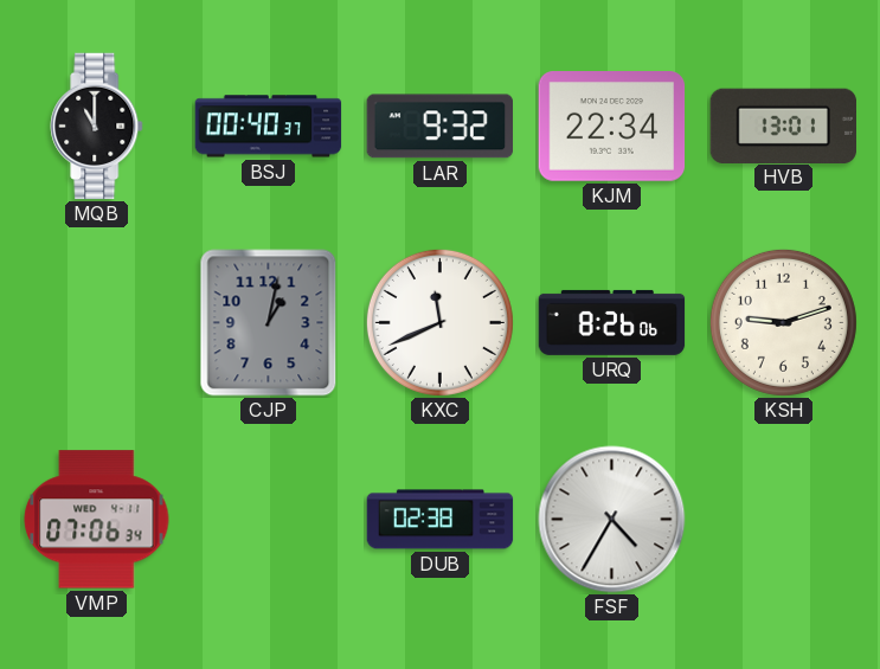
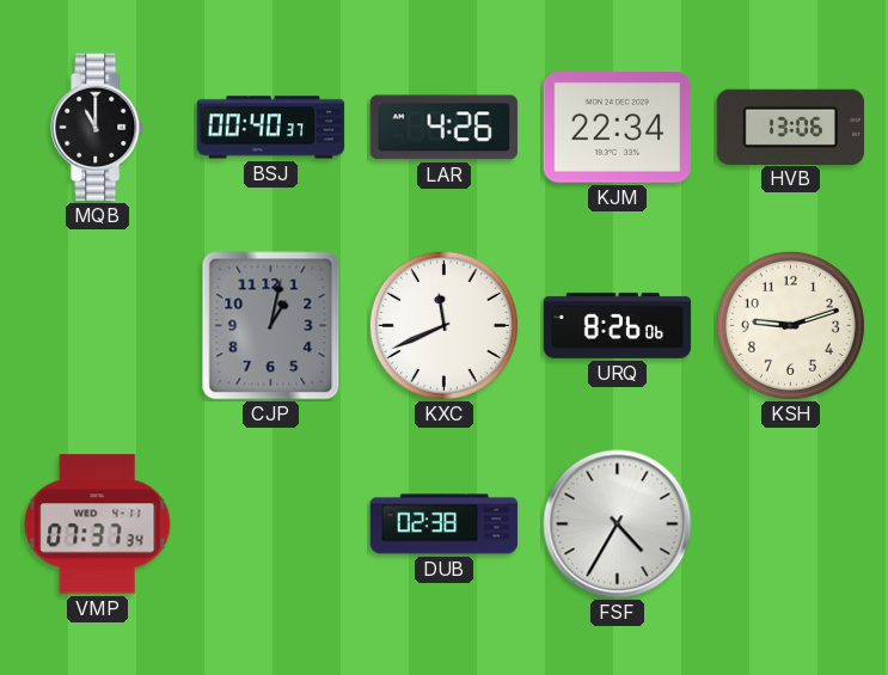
LAR: 9:32 -> 4:26 (443, 128)
HVB: 13:01 -> 13:06 (790, 127)
VMP: 07:06 -> 07:37 (98, 524)
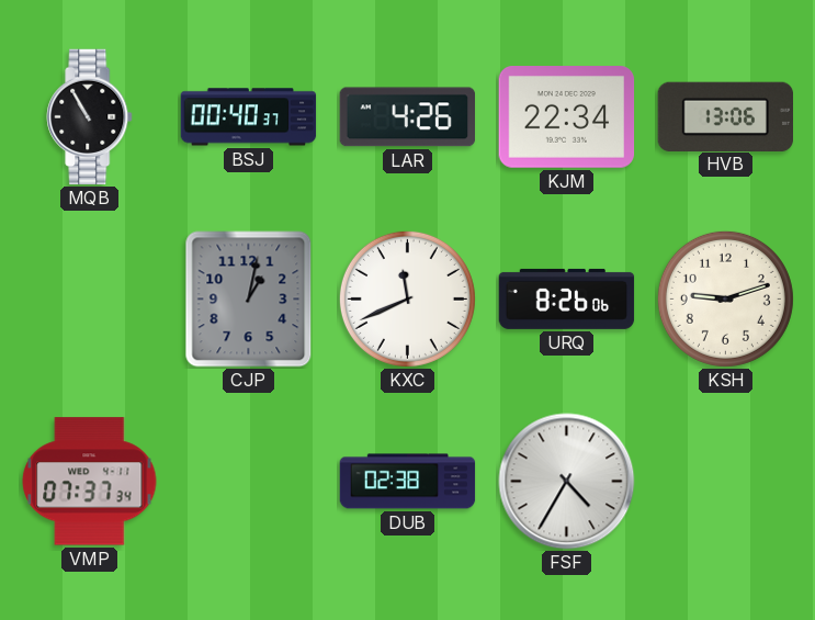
MQB: 11:00 -> 10:55 (90, 117)
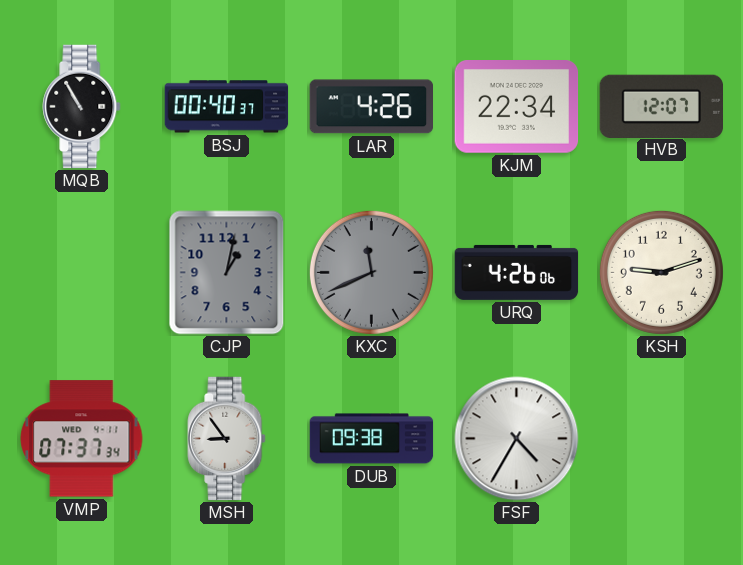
HVB: 13:06 -> 12:07 (661, 106)
KXC dial: white -> grey (371, 272)
URQ: 8:26 -> 4:26 (517, 272)
MSH: none -> 8:54 (227, 439)
DUB: 02:38 -> 09:38 (372, 439)
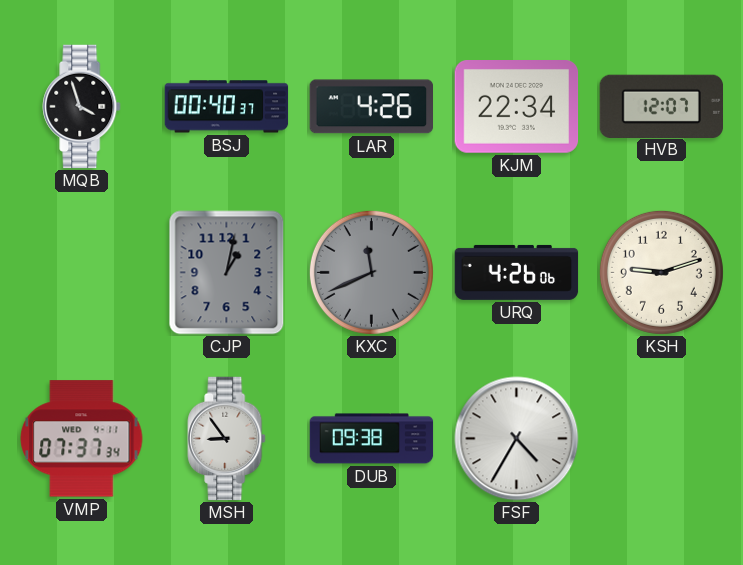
MQB: 10:55 -> 3:57 (82, 107)
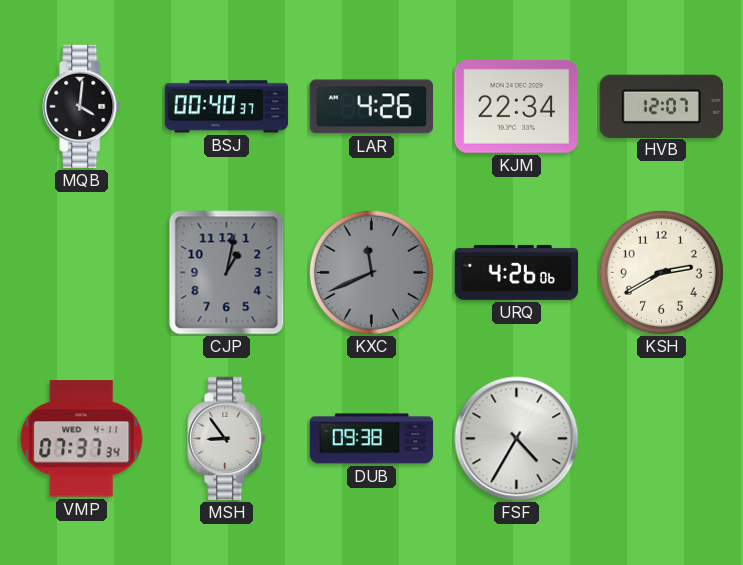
MQB: 3:57 -> 4:01 (82, 107)
KSH: 9:12 -> 2:40 (661, 272)
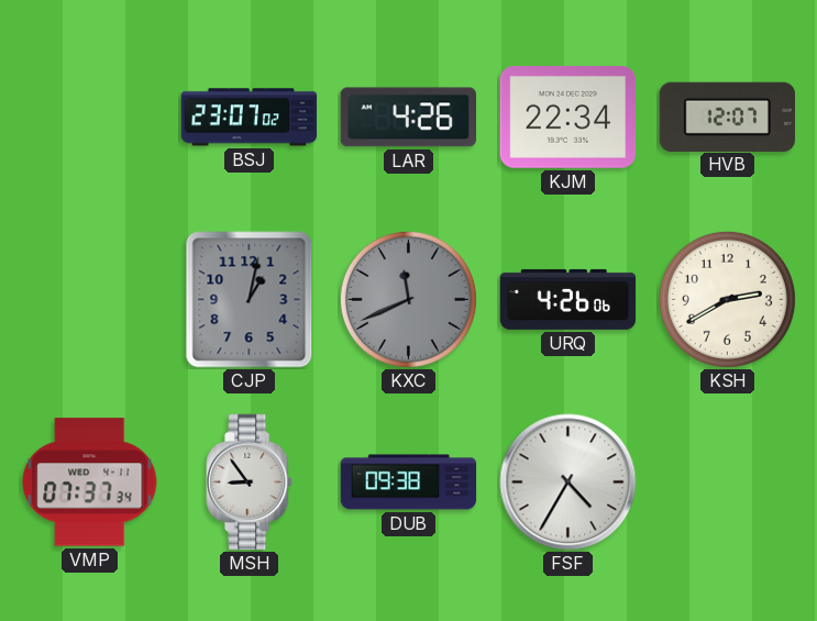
MQB: 4:01 -> none (82, 107)
BSJ: 00:40 -> 23:07 (250, 118)
